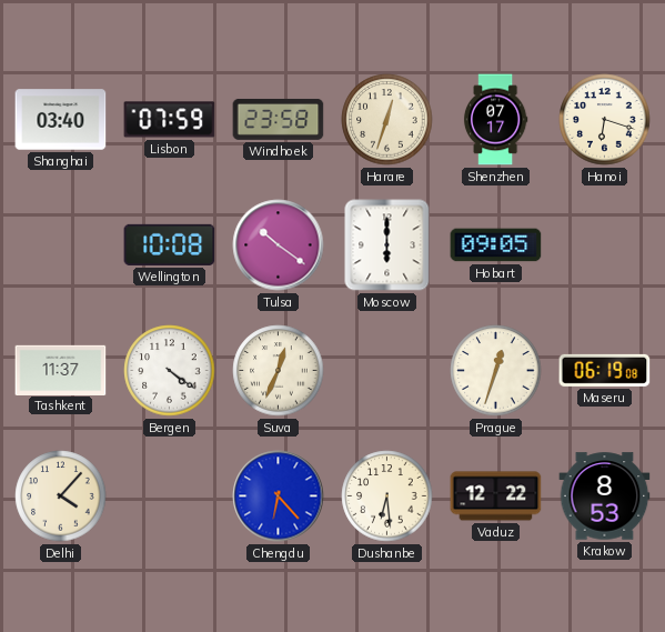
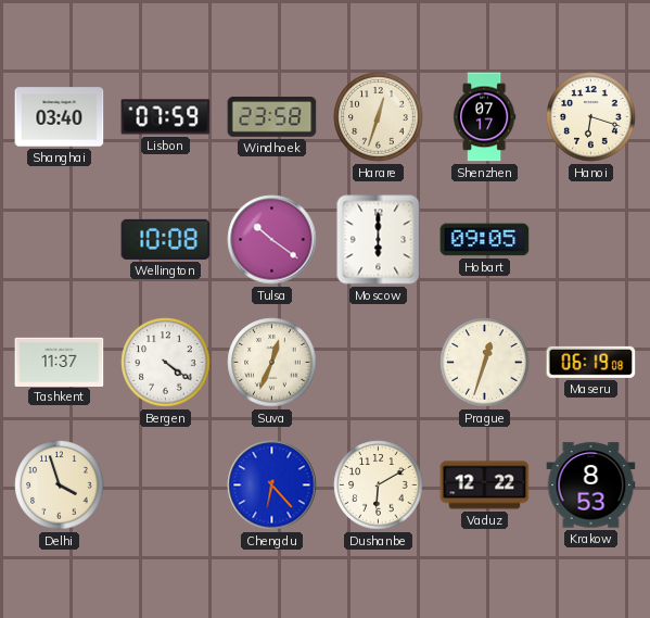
Delhi: 4:07 -> 3:57 (60, 485)
Dushanbe: 6:29 -> 6:10 (379, 485)
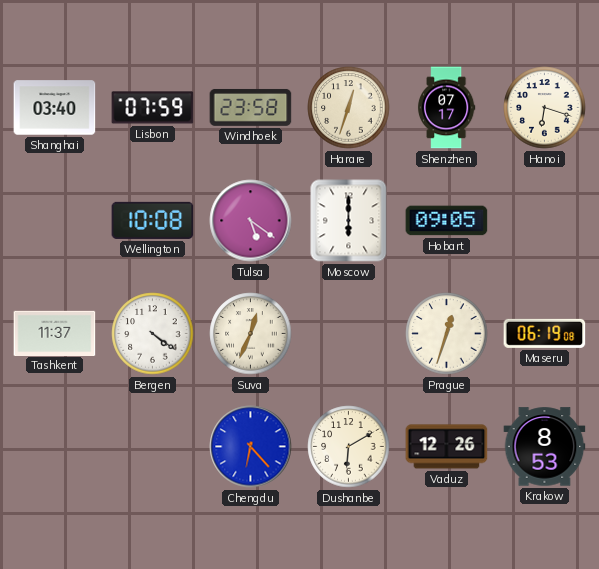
Tulsa: 10:21 -> 5:21 (251, 221)
Delhi: 3:57 -> none (60, 485)
Vaduz: 12:22 -> 12:26 (447, 447)
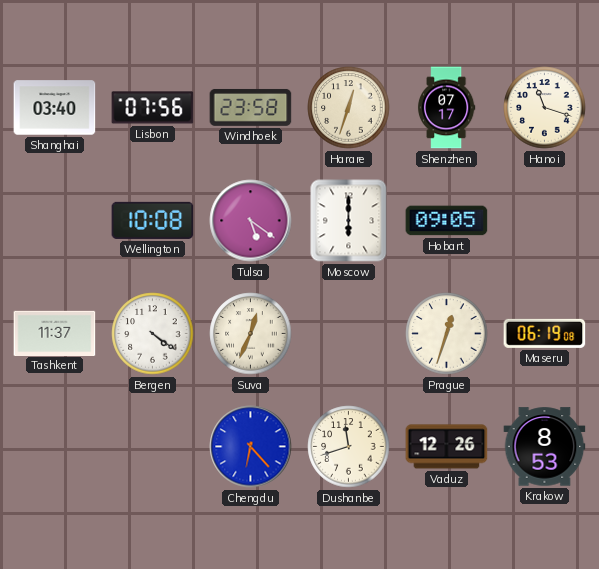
Lisbon: 07:59 -> 07:56 (153, 108)
Hanoi: 6:18 -> 11:18 (545, 108)
Dushanbe: 6:10 -> 11:42 (349, 447)
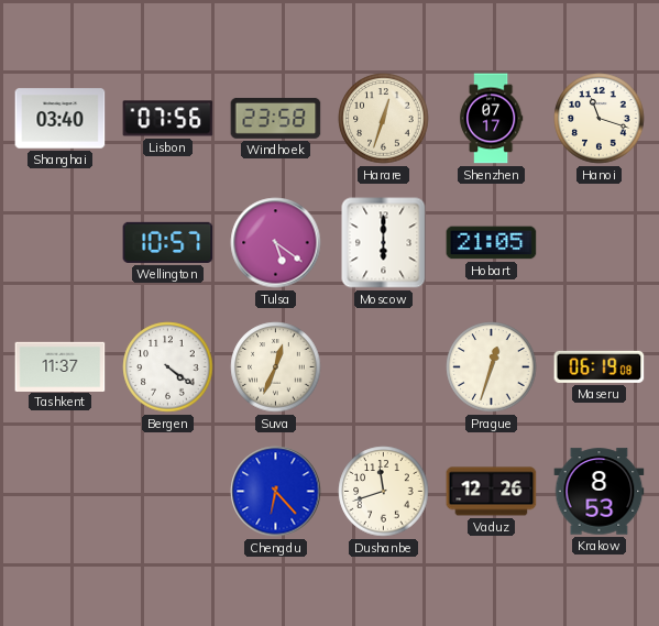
Wellington: 10:08 -> 10:57 (168, 242)
Hobart: 09:05 -> 21:05 (492, 243)
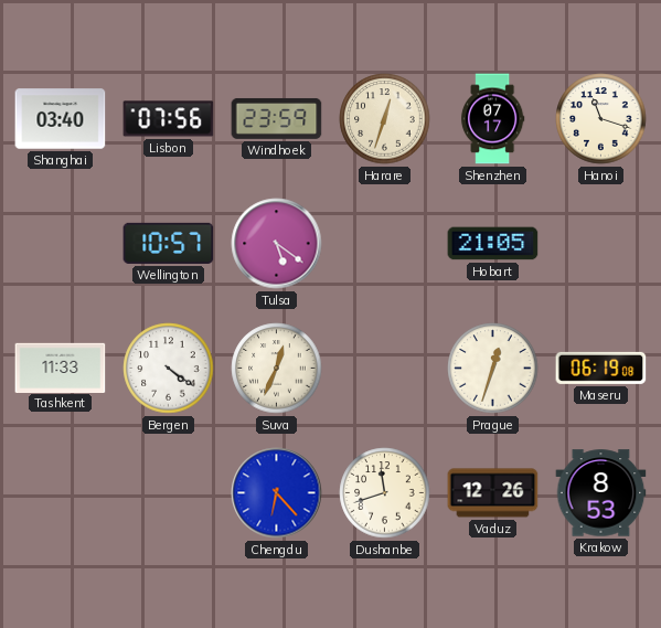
Windhoek: 23:58 -> 23:59 (277, 118)
Moscow: 6:00 -> none (384, 243)
Tashkent: 11:37 -> 11:33 (61, 368)
